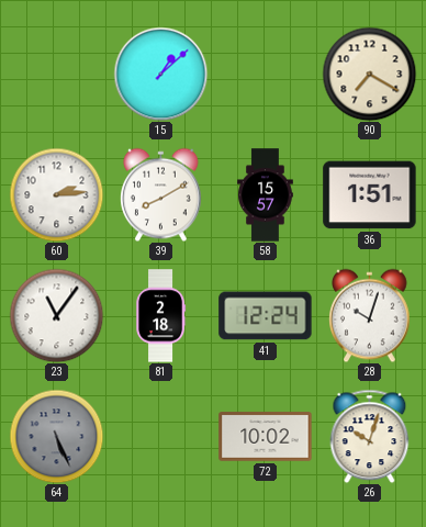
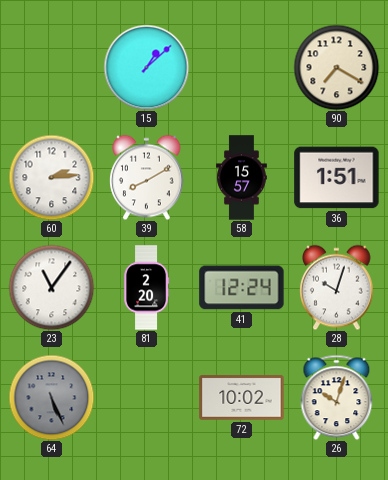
81: 2:18 -> 2:20 (147, 288)
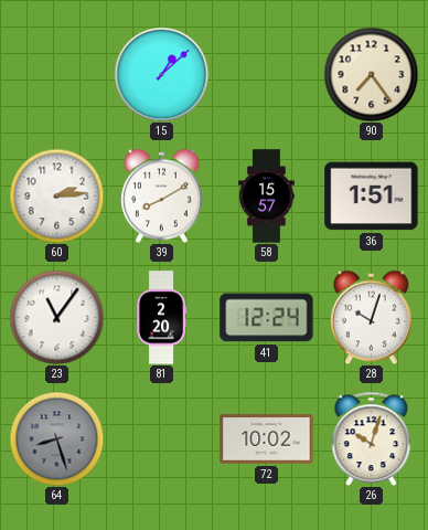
90: 7:20 -> 7:24 (371, 74)
64: 5:26 -> 8:27 (56, 438)
